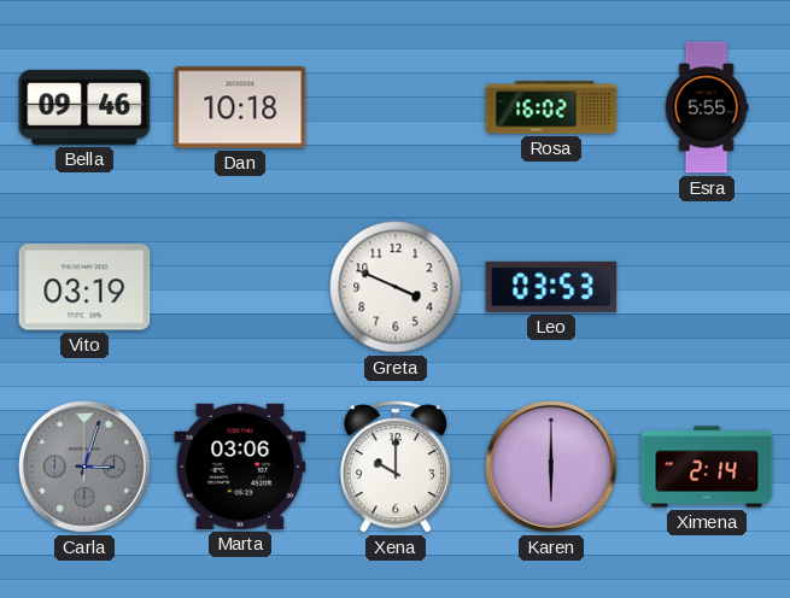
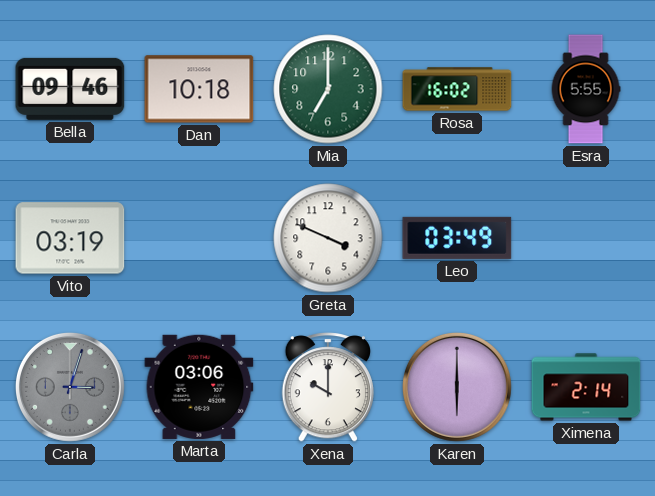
Mia: none -> 7:00 (328, 89)
Leo: 03:53 -> 03:49 (457, 238)
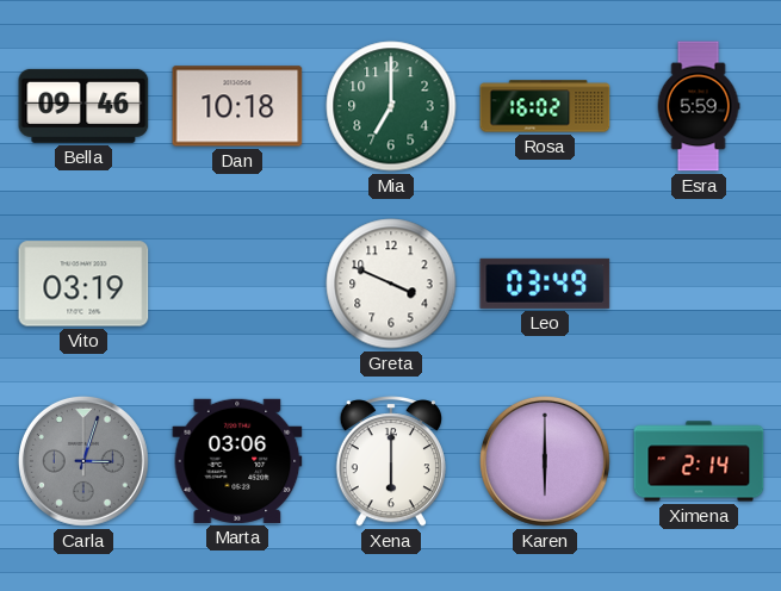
Esra: 5:55 -> 5:59 (699, 106)
Xena: 10:00 -> 6:00 (390, 461)
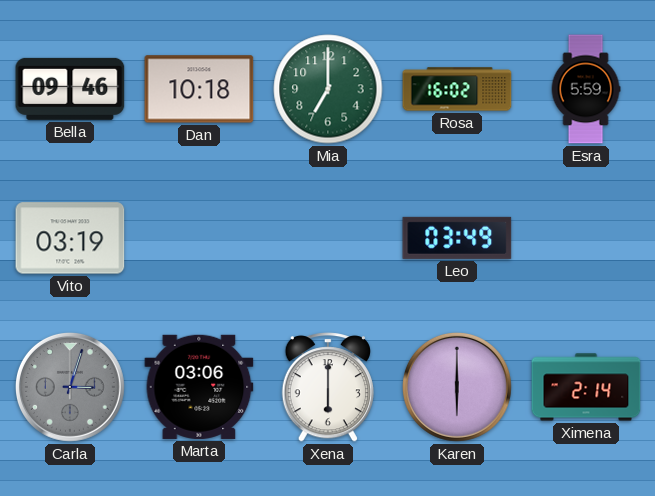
Greta: 3:49 -> none (391, 284)
